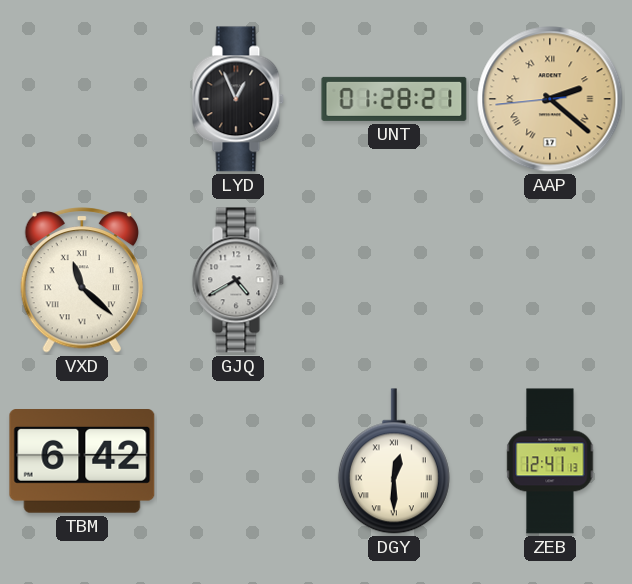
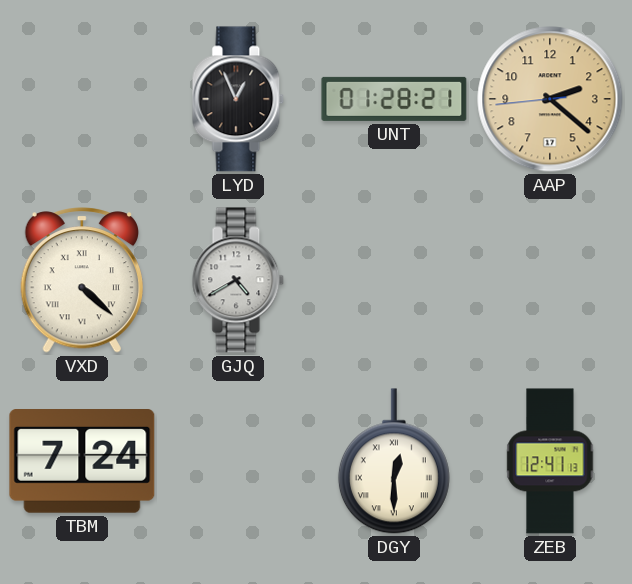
AAP numerals: Roman -> Arabic (550, 99)
VXD: 11:22 -> 4:22 (82, 280)
TBM: 6:42 -> 7:24 (82, 462)
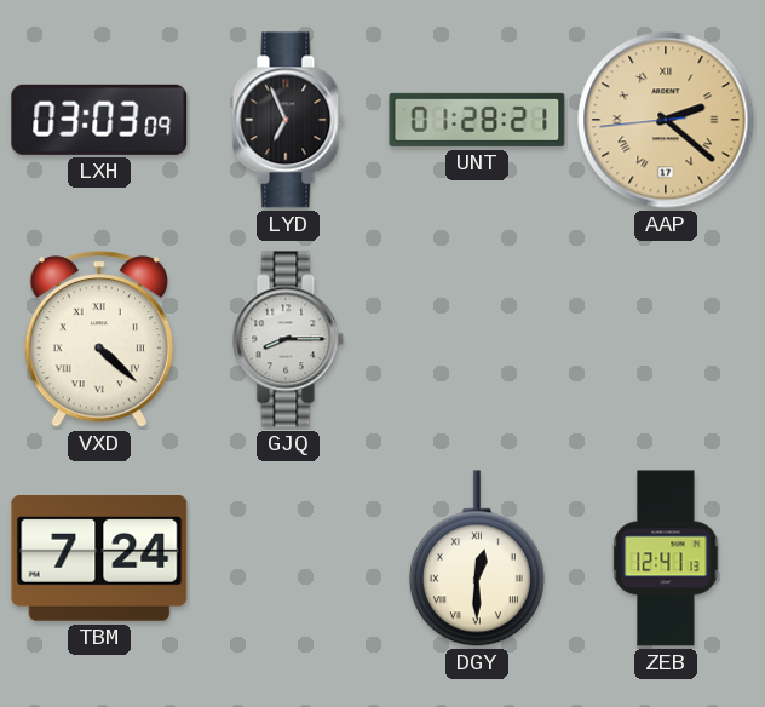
LXH: none -> 03:03 (99, 120)
LYD: 12:56 -> 6:56 (288, 120)
AAP numerals: Arabic -> Roman (666, 120)
GJQ: 4:40 -> 8:15 (288, 339)
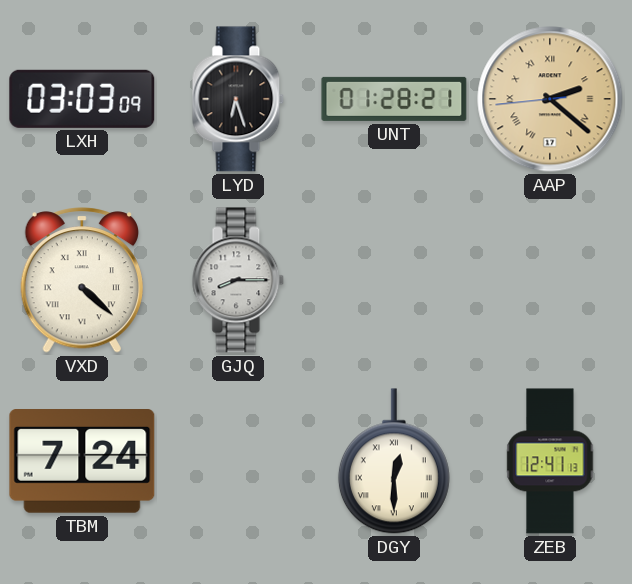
LYD: 6:56 -> 6:27 (238, 99)
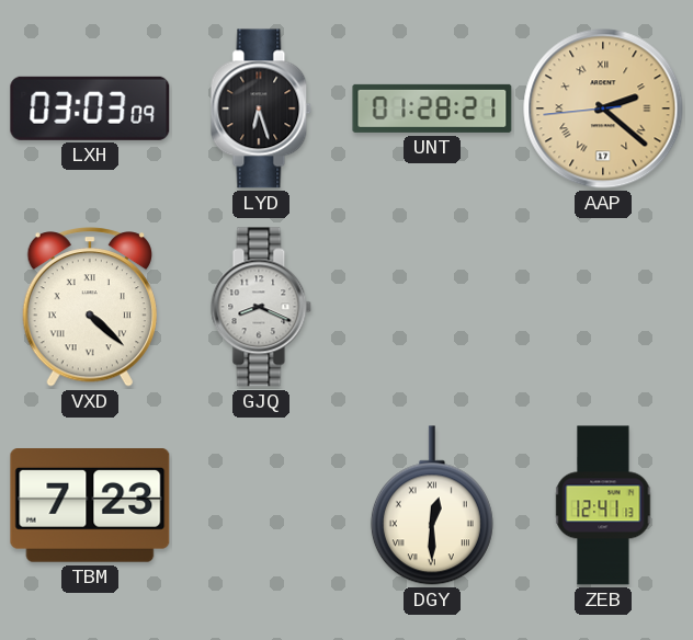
GJQ: 8:15 -> 8:19 (261, 307)
TBM: 7:24 -> 7:23 (90, 506)
